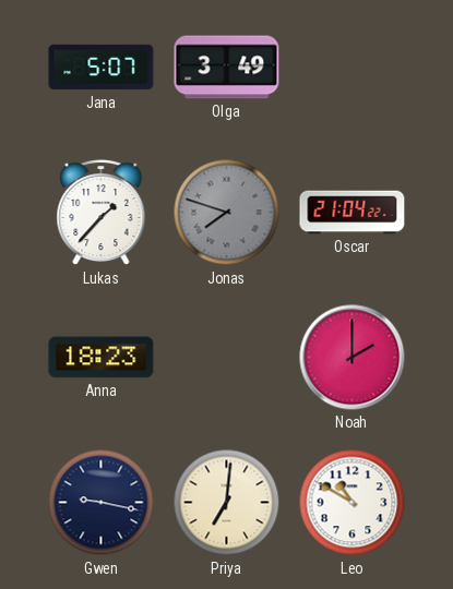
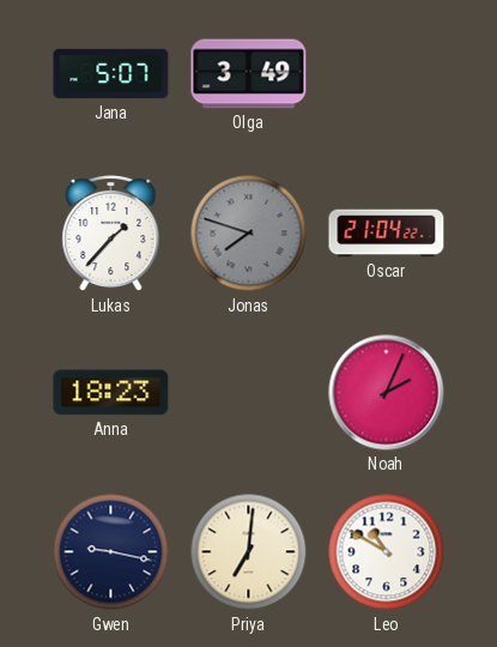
Noah: 2:00 -> 2:04 (387, 393)
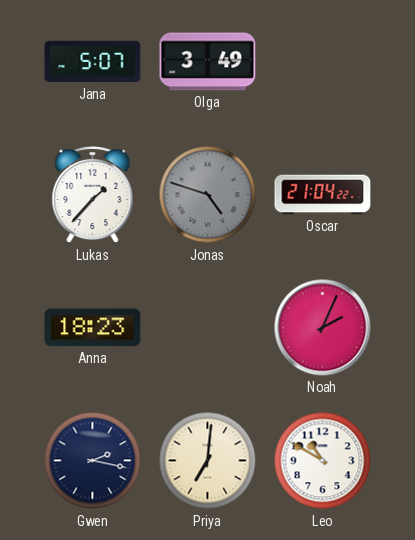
Jonas: 7:48 -> 4:48 (208, 195)
Gwen: 9:17 -> 2:17 (93, 461)
